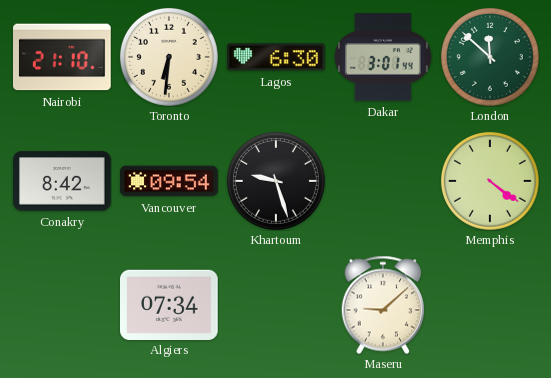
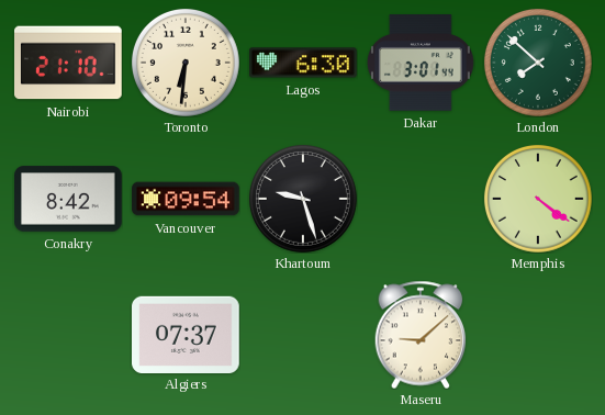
London: 11:52 -> 7:52 (538, 63)
Algiers: 07:34 -> 07:37 (187, 334)
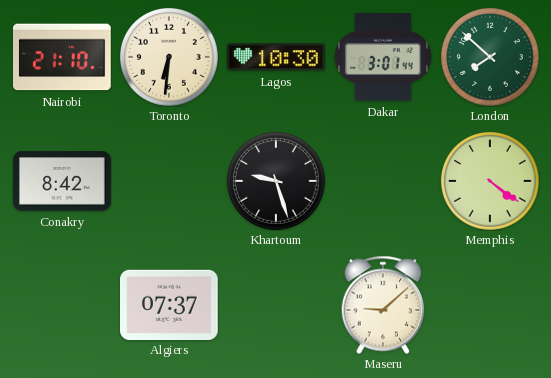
Lagos: 6:30 -> 10:30 (277, 57)
Vancouver: 09:54 -> none (186, 199)
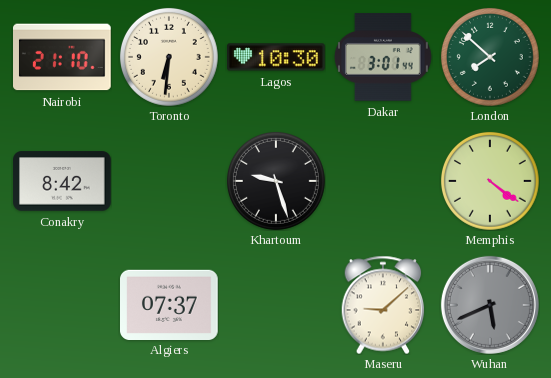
Wuhan: none -> 5:41 (490, 305)
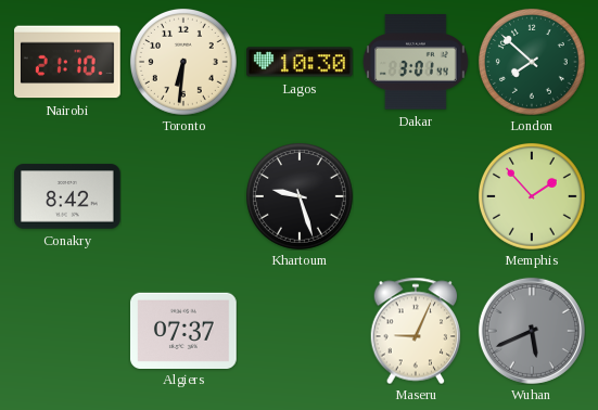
Memphis: 4:21 -> 1:53 (532, 196)
Maseru: 9:08 -> 9:04 (416, 331)
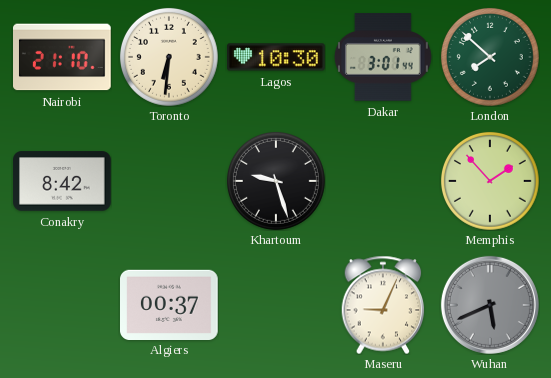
Algiers: 07:37 -> 00:37 (170, 304)
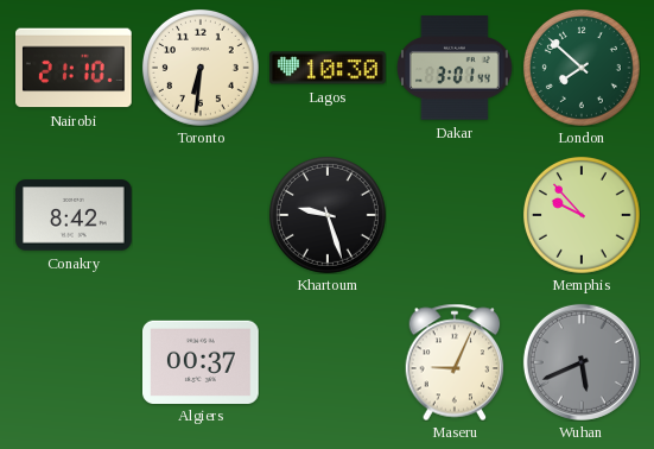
Memphis: 1:53 -> 9:53 (582, 215)
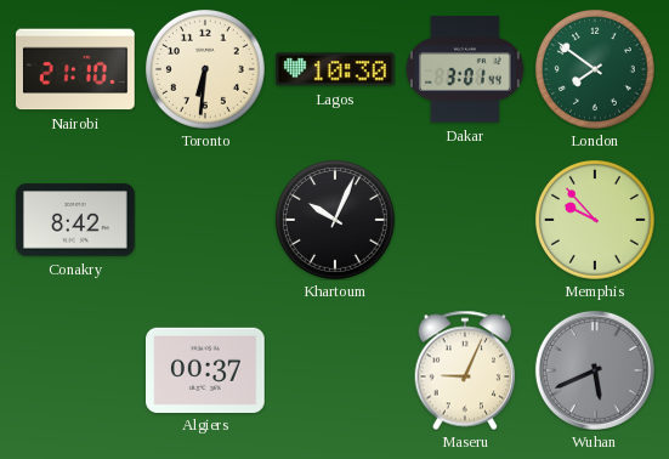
London: 7:52 -> 7:51 (595, 69)
Khartoum: 9:27 -> 10:04 (335, 220)
